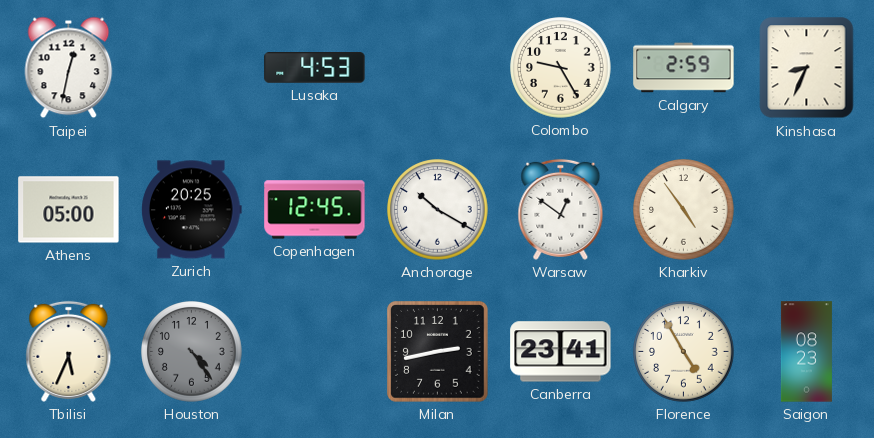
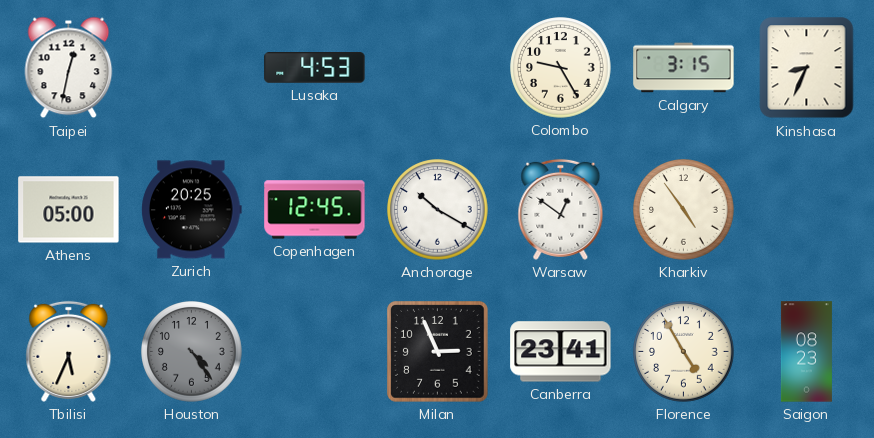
Calgary: 2:59 -> 3:15 (684, 68)
Milan: 2:43 -> 2:56 (438, 352)
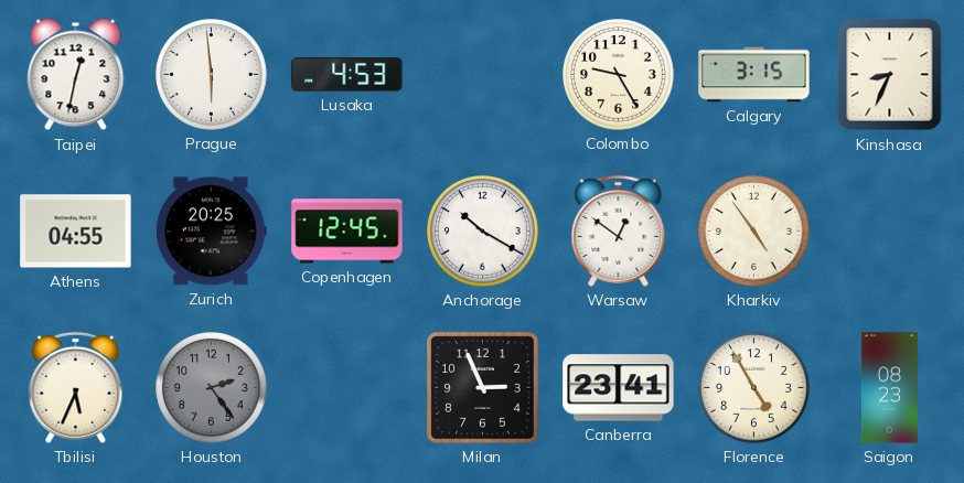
Prague: none -> 5:59 (212, 75)
Athens: 05:00 -> 04:55 (76, 232)
Houston: 4:24 -> 2:24 (212, 388)
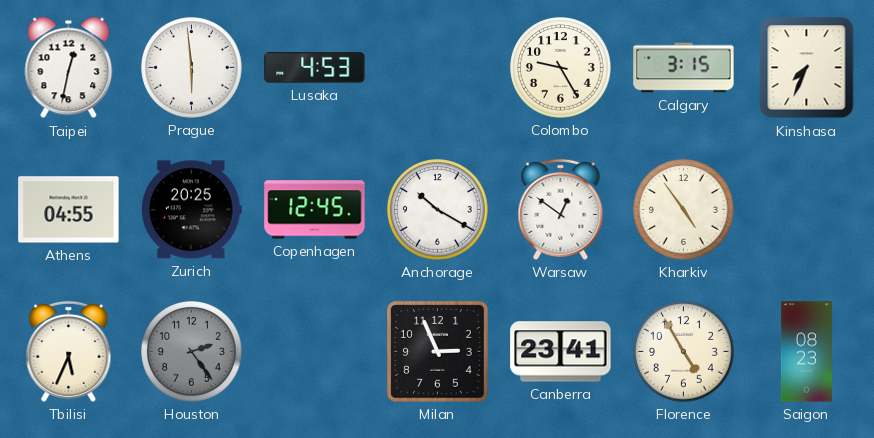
Kinshasa: 8:34 -> 7:34 (807, 68)
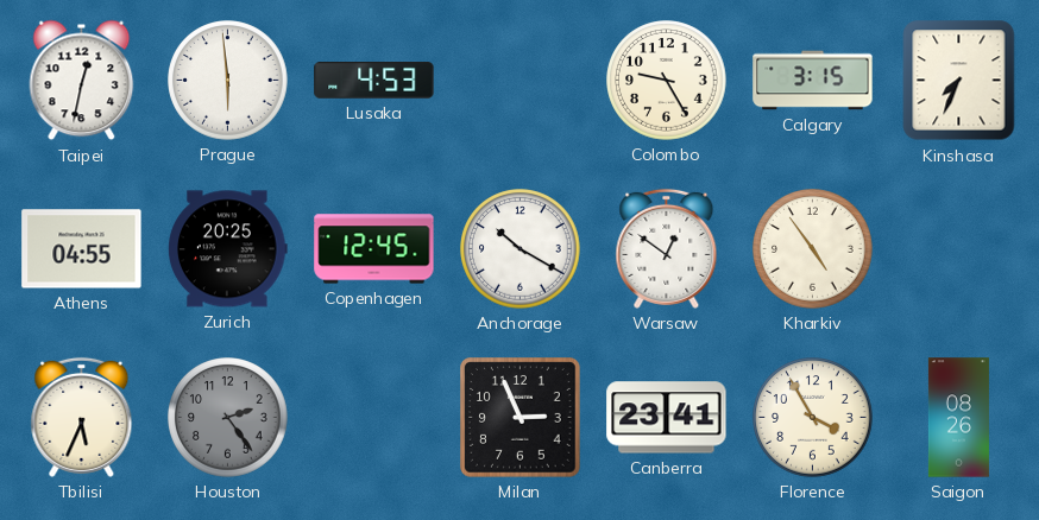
Florence: 4:55 -> 3:55 (813, 418)
Saigon: 08:23 -> 08:26 (958, 418)
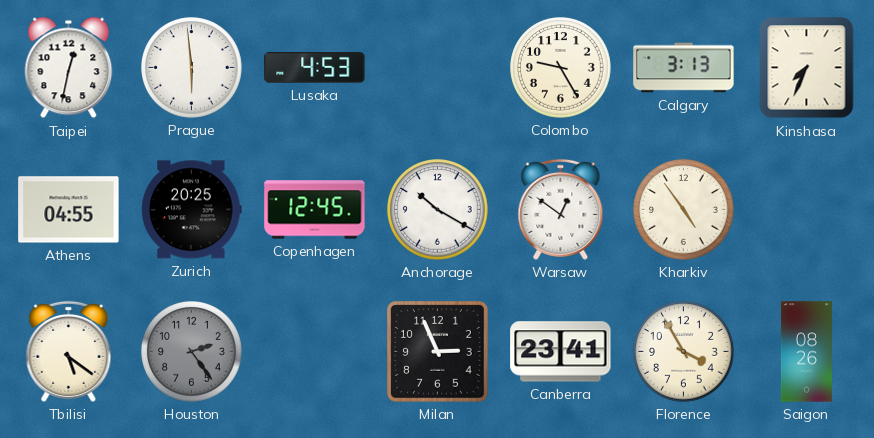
Calgary: 3:15 -> 3:13 (684, 68)
Tbilisi: 5:34 -> 5:21 (69, 351)
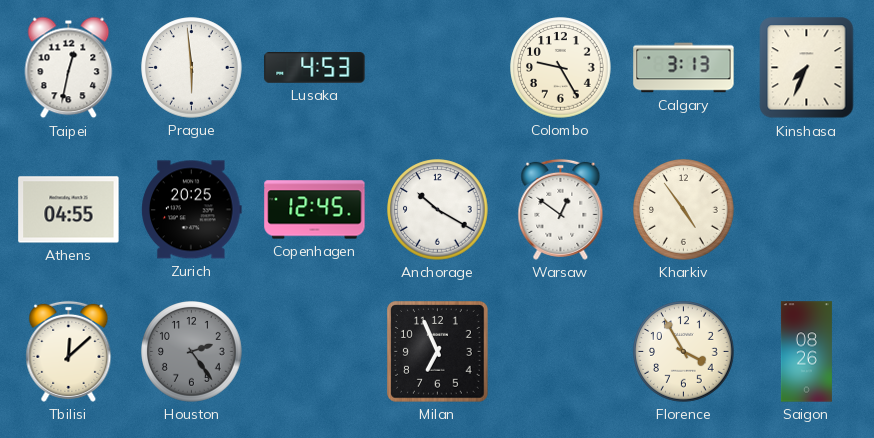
Tbilisi: 5:21 -> 12:08 (69, 351)
Milan: 2:56 -> 6:56 (438, 352)
Canberra: 23:41 -> none (561, 352)
